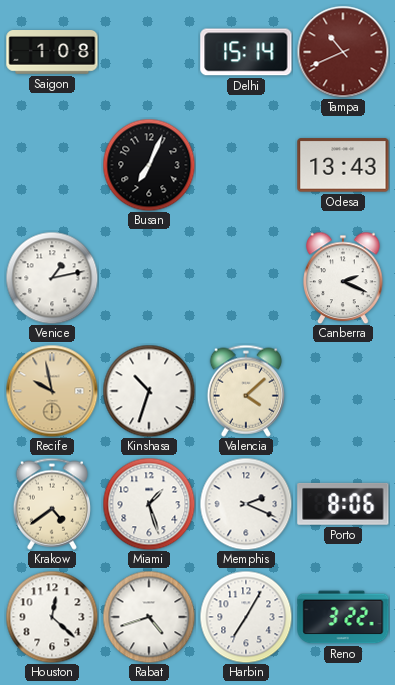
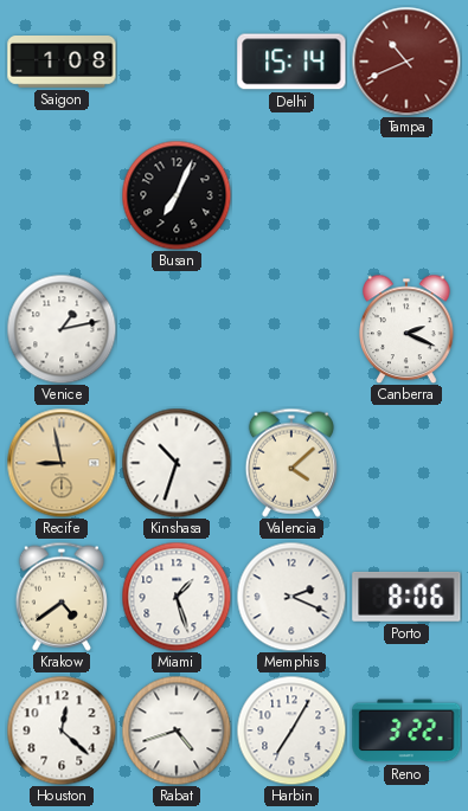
Odesa: 13:43 -> none (343, 165)
Recife: 9:58 -> 8:58 (62, 463)
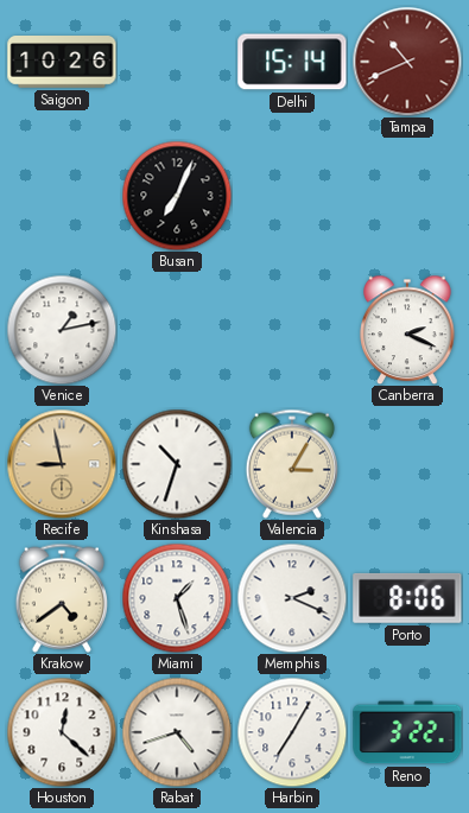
Saigon: 1:08 -> 10:26 (62, 62)
Valencia: 4:08 -> 3:05 (292, 464)
